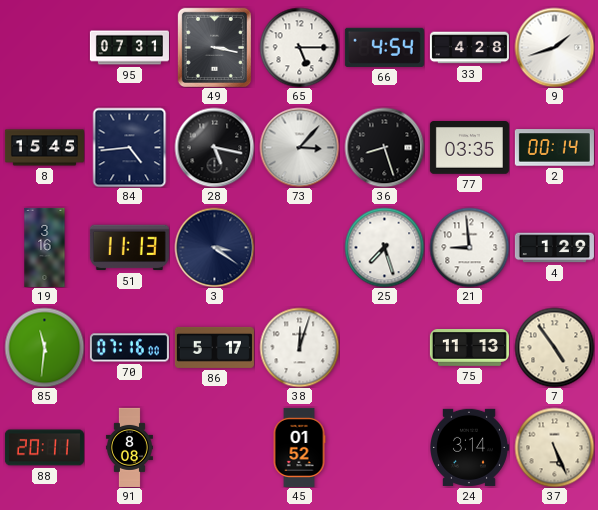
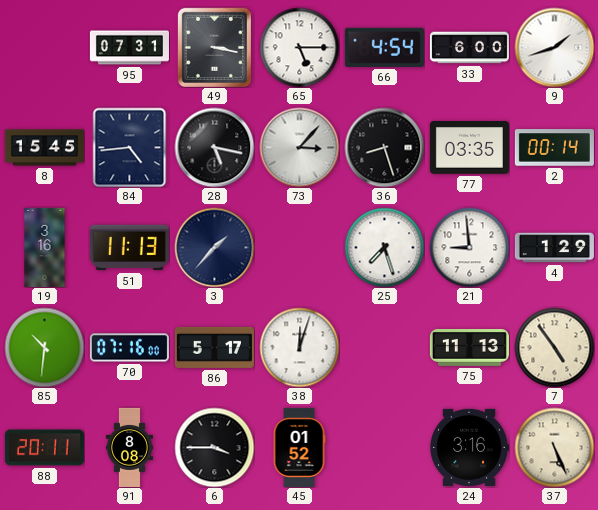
33: 4:28 -> 6:00 (469, 48)
3: 3:21 -> 1:37 (214, 247)
85: 11:31 -> 10:31 (44, 347)
6: none -> 3:45 (214, 447)
24: 3:14 -> 3:16 (470, 447)
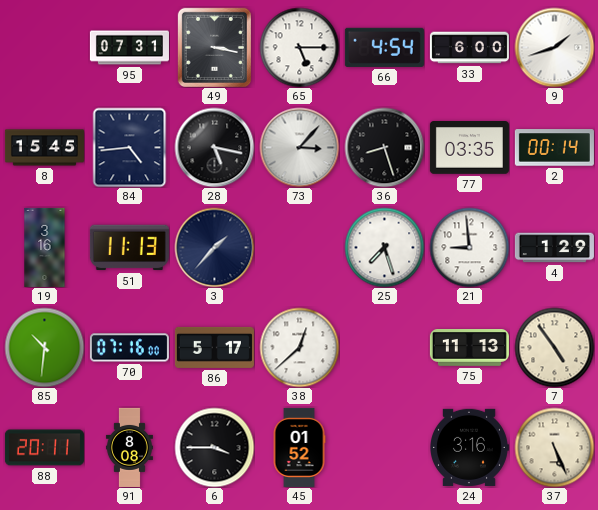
38: 12:03 -> 12:38 (299, 347)
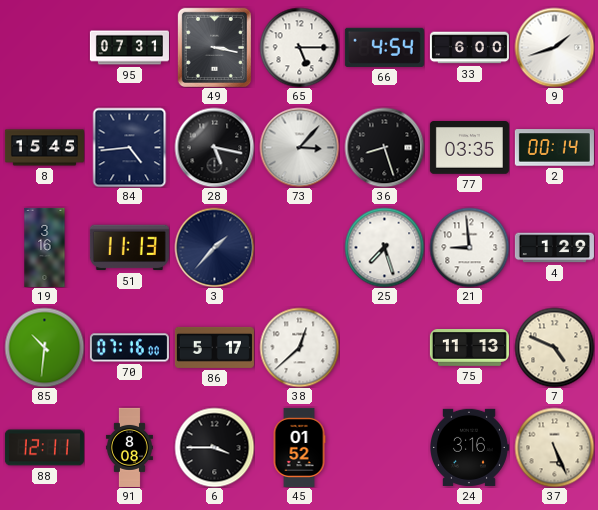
7: 4:54 -> 4:49 (554, 347)
88: 20:11 -> 12:11 (44, 448)
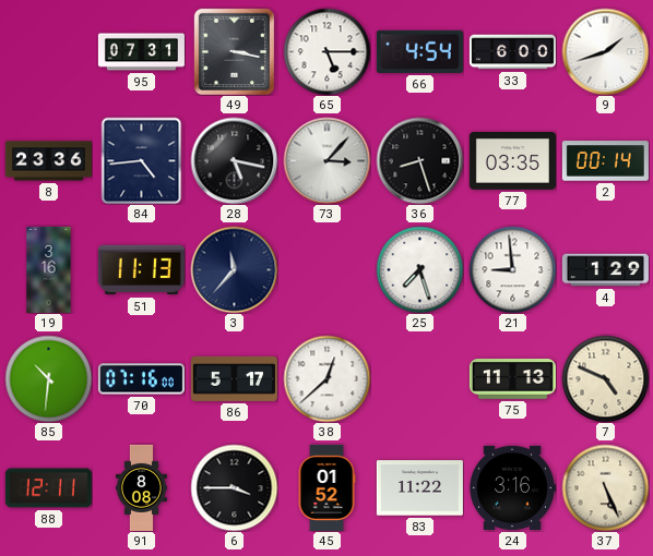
8: 15:45 -> 23:36 (48, 161)
3: 1:37 -> 11:37 (234, 269)
83: none -> 11:22 (419, 488)
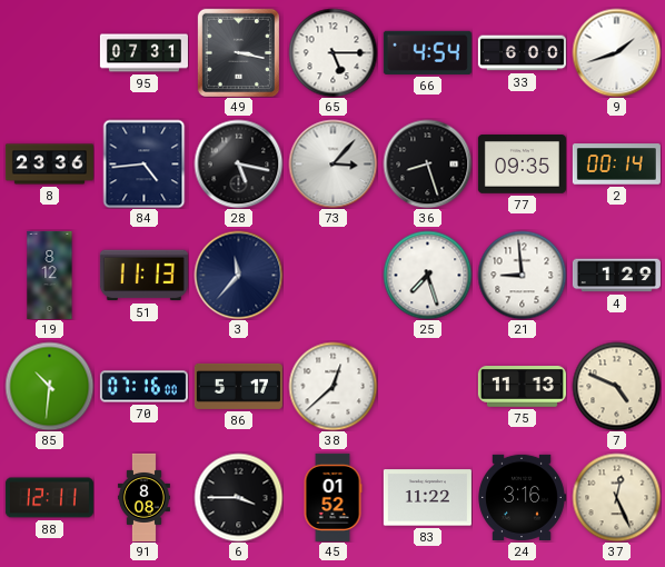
77: 03:35 -> 09:35 (522, 165)
19: 3:16 -> 8:12 (50, 275)
37: 5:26 -> 12:26 (616, 497)
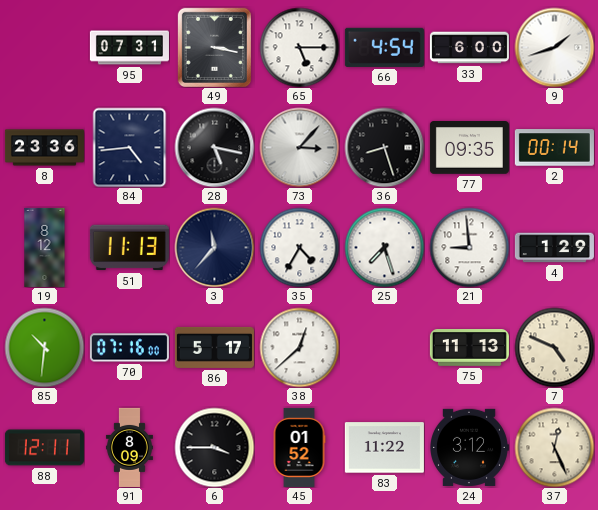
35: none -> 4:35 (299, 247)
91: 8:08 -> 8:09 (129, 447)
24: 3:16 -> 3:12 (470, 447)
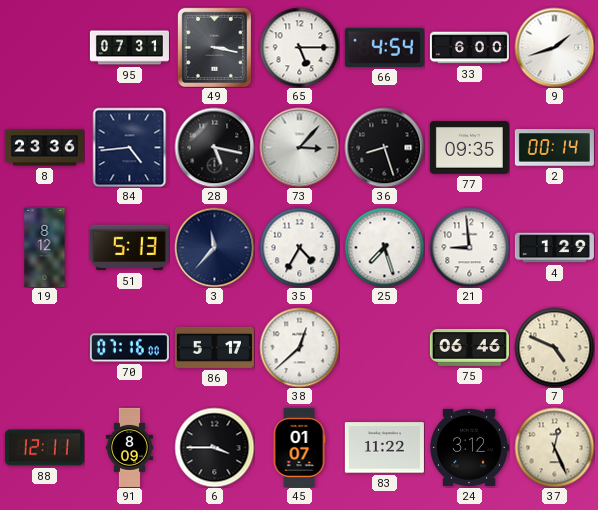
51: 11:13 -> 5:13 (129, 248)
85: 10:31 -> none (44, 347)
75: 11:13 -> 06:46 (469, 348)
45: 01:52 -> 01:07 (299, 447)
